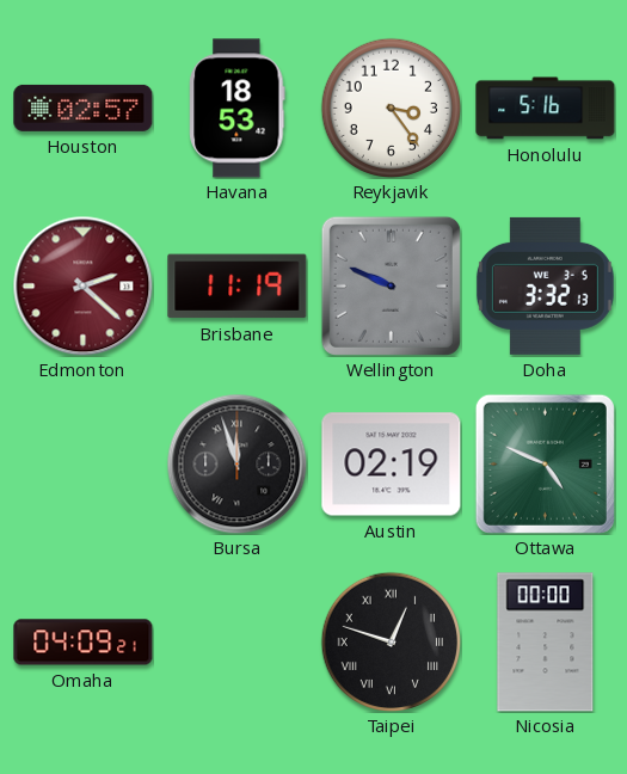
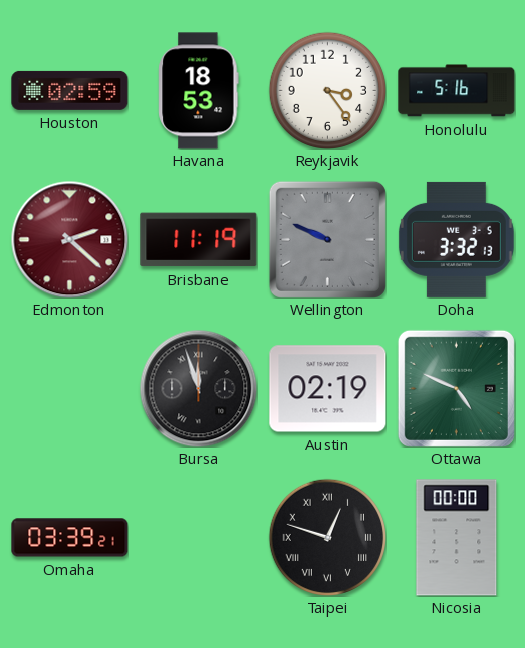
Houston: 02:57 -> 02:59 (70, 90)
Omaha: 04:09 -> 03:39 (70, 538)
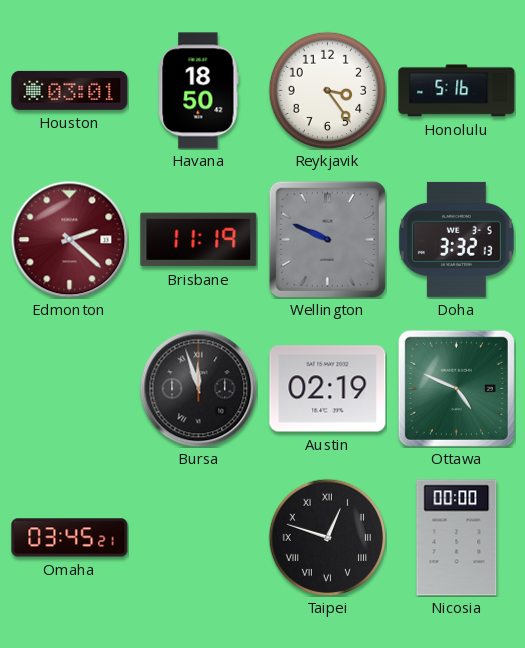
Houston: 02:59 -> 03:01 (70, 90)
Havana: 18:53 -> 18:50 (199, 91)
Omaha: 03:39 -> 03:45 (70, 538)
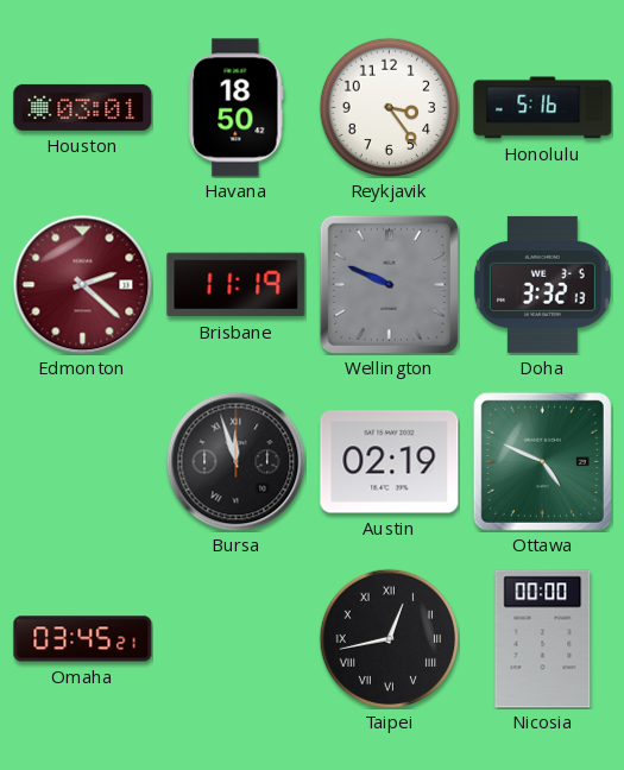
Taipei: 12:48 -> 12:43 (389, 638)
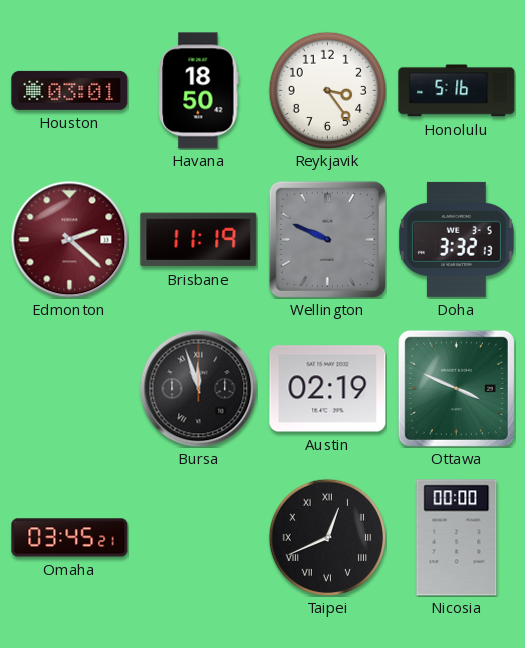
Ottawa: 4:49 -> 3:49 (456, 388)
Taipei: 12:43 -> 12:41 (327, 537)
